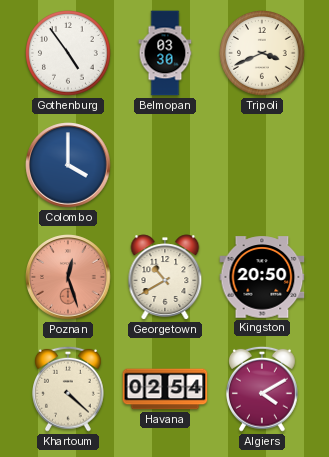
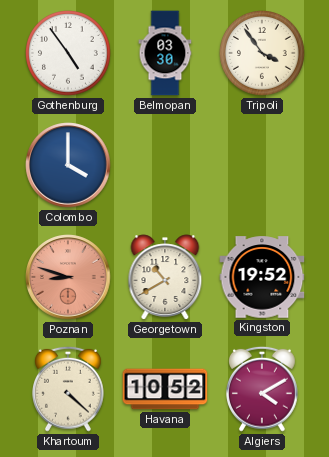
Tripoli: 3:41 -> 3:54 (263, 54)
Poznan: 12:27 -> 8:48 (68, 277)
Kingston: 20:50 -> 19:52 (262, 277)
Havana: 02:54 -> 10:52 (165, 389)
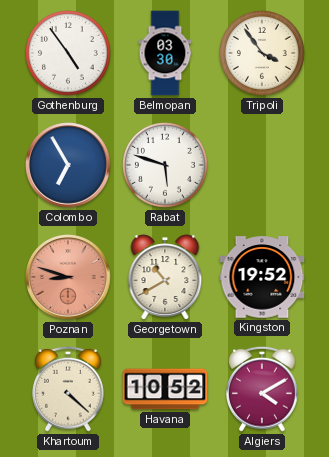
Colombo: 4:00 -> 6:55 (68, 165)
Rabat: none -> 5:48 (166, 166)
